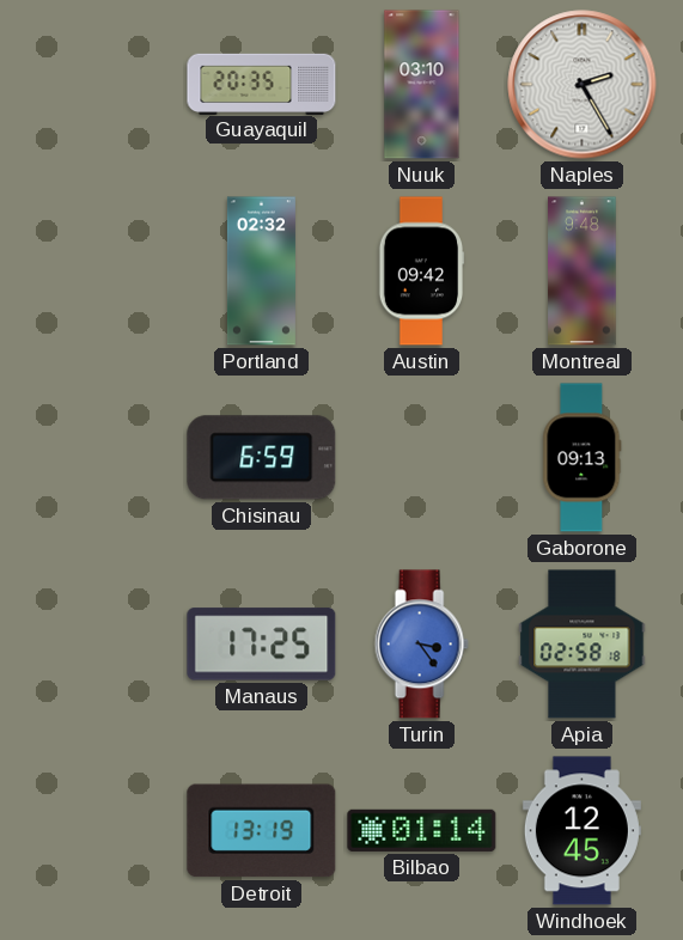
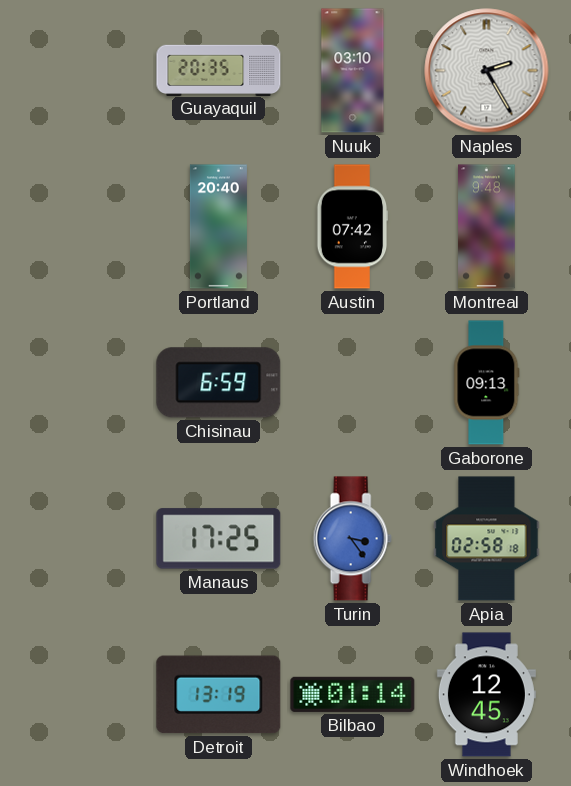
Portland: 02:32 -> 20:40 (218, 227)
Austin: 09:42 -> 07:42 (352, 227)
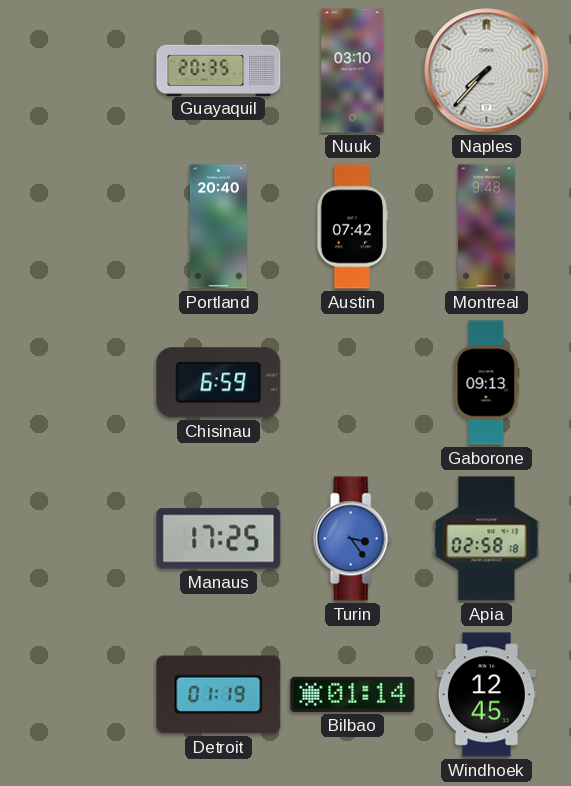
Naples: 2:25 -> 7:37 (487, 71)
Detroit: 13:19 -> 01:19 (219, 695)
